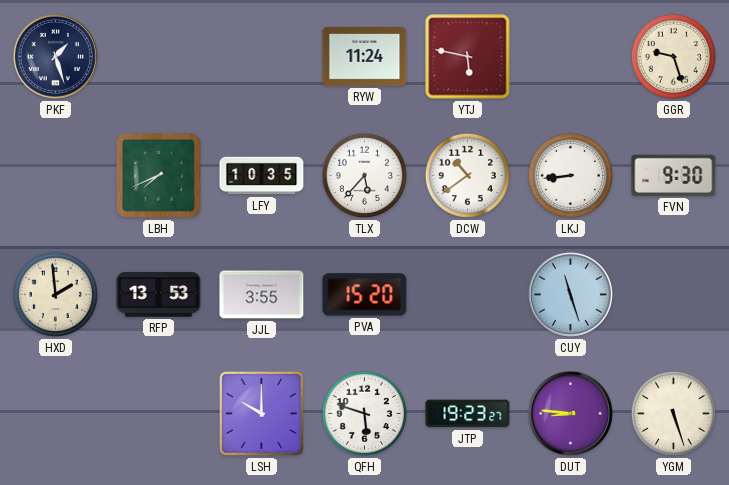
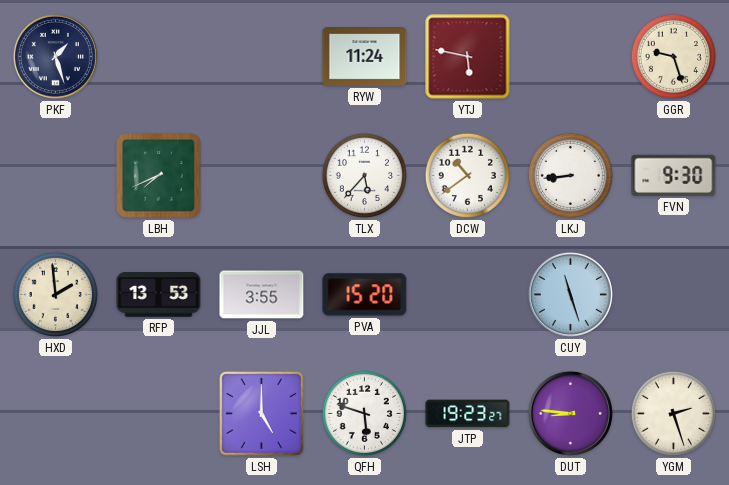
LFY: 10:35 -> none (262, 176)
LSH: 10:00 -> 5:00 (261, 413)
YGM: 5:27 -> 2:27 (673, 413)
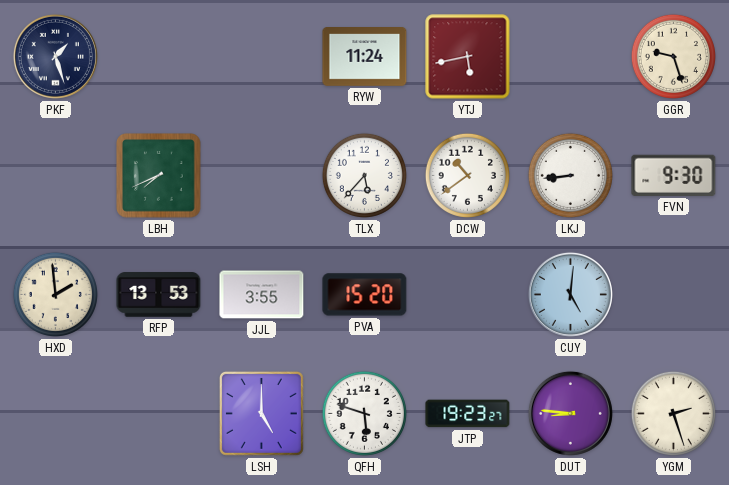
YTJ: 5:47 -> 5:43 (468, 57)
CUY: 11:27 -> 5:01 (570, 294)
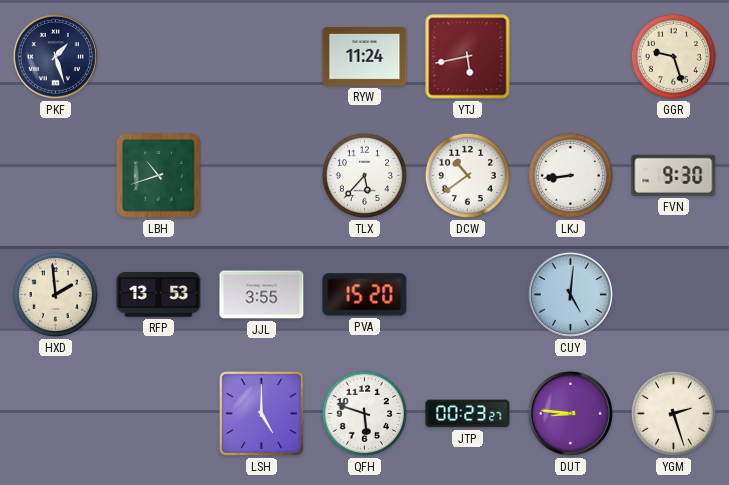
LBH: 7:41 -> 10:42 (159, 176)
JTP: 19:23 -> 00:23 (468, 414)
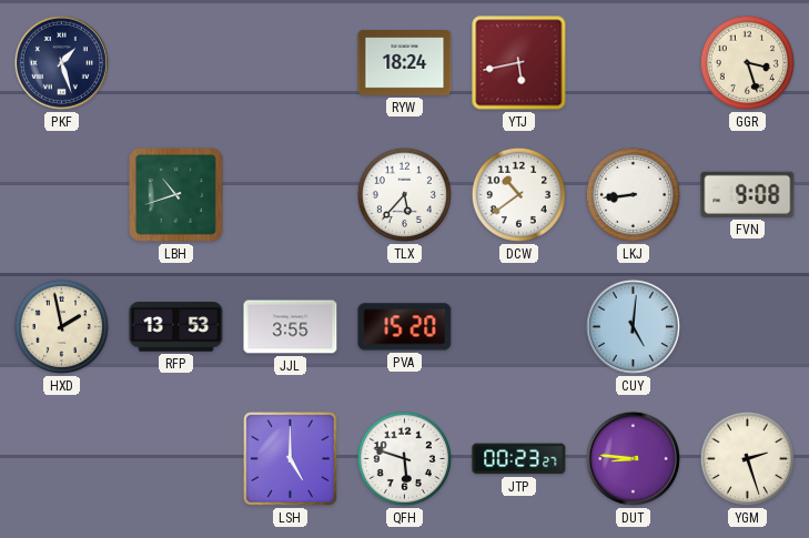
RYW: 11:24 -> 18:24 (405, 63)
GGR: 9:27 -> 3:27 (747, 62)
FVN: 9:30 -> 9:08 (748, 194)
HXD: 1:59 -> 1:58 (61, 326)
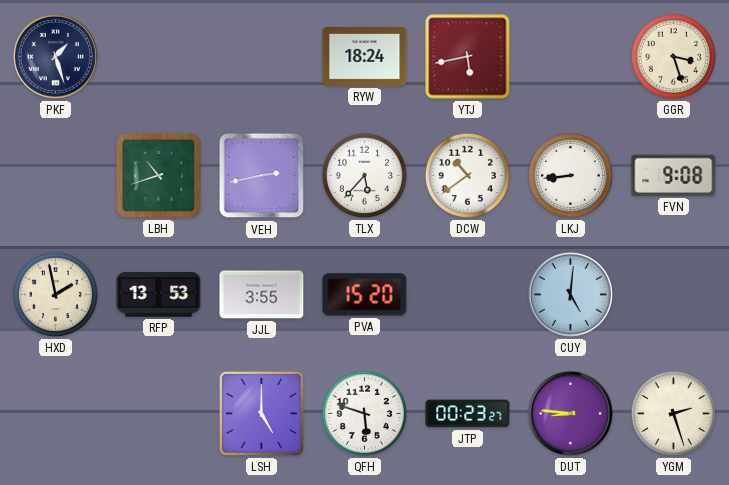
VEH: none -> 2:43 (262, 176)
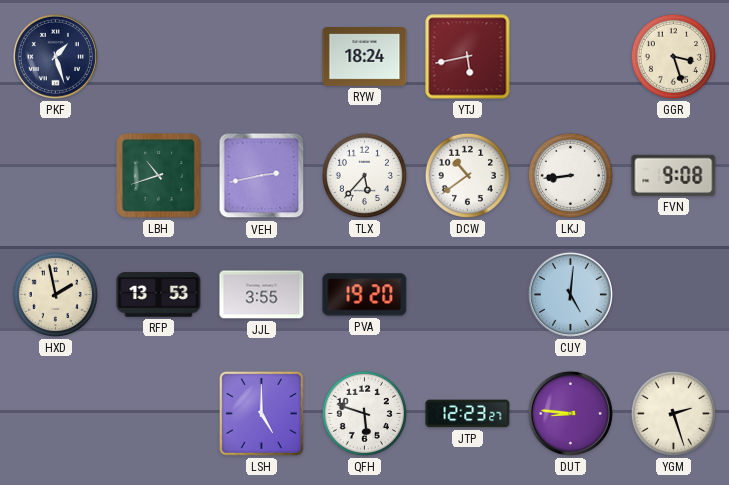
PVA: 15:20 -> 19:20 (365, 295)
JTP: 00:23 -> 12:23 (468, 414)
